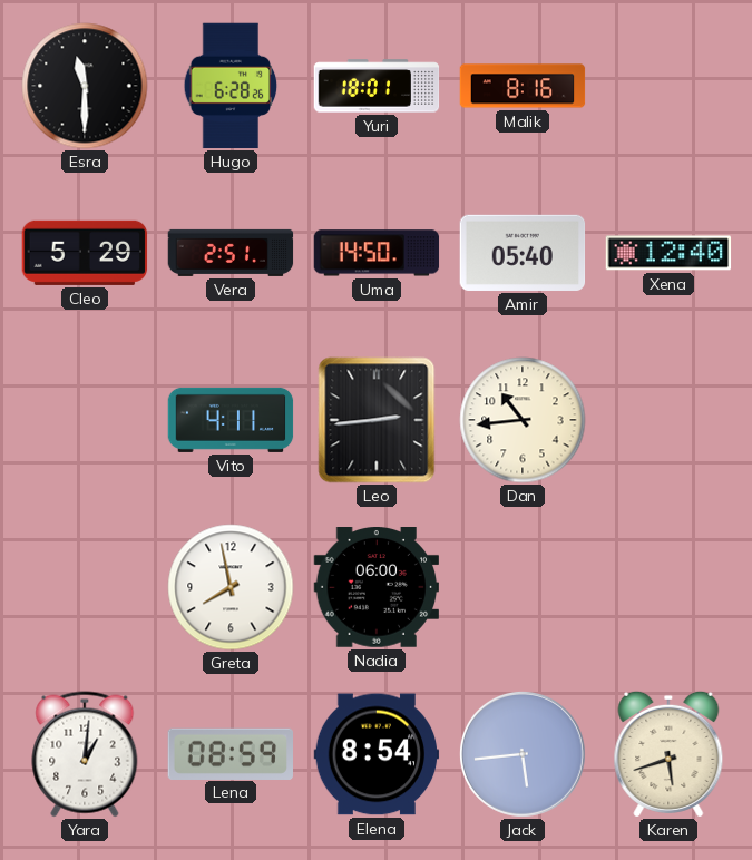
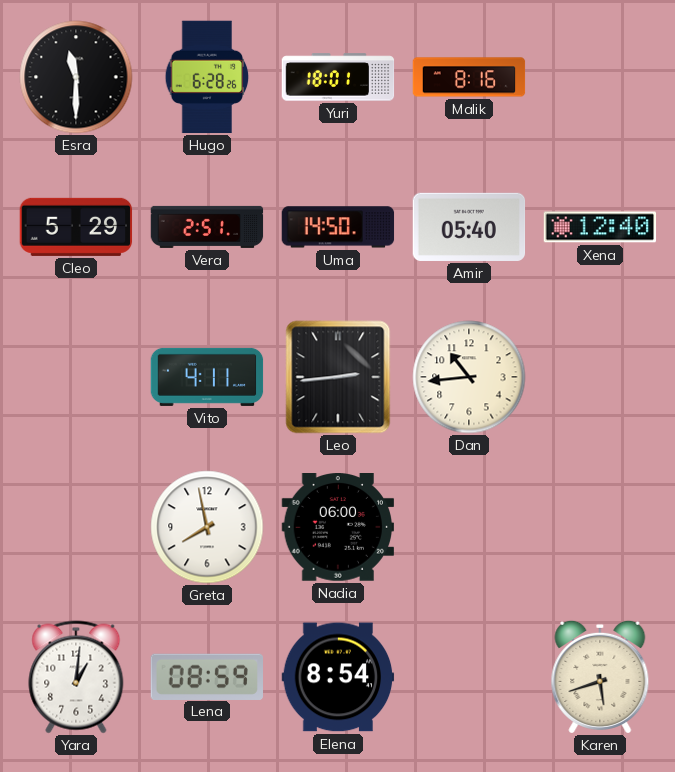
Jack: 5:44 -> none (523, 754)
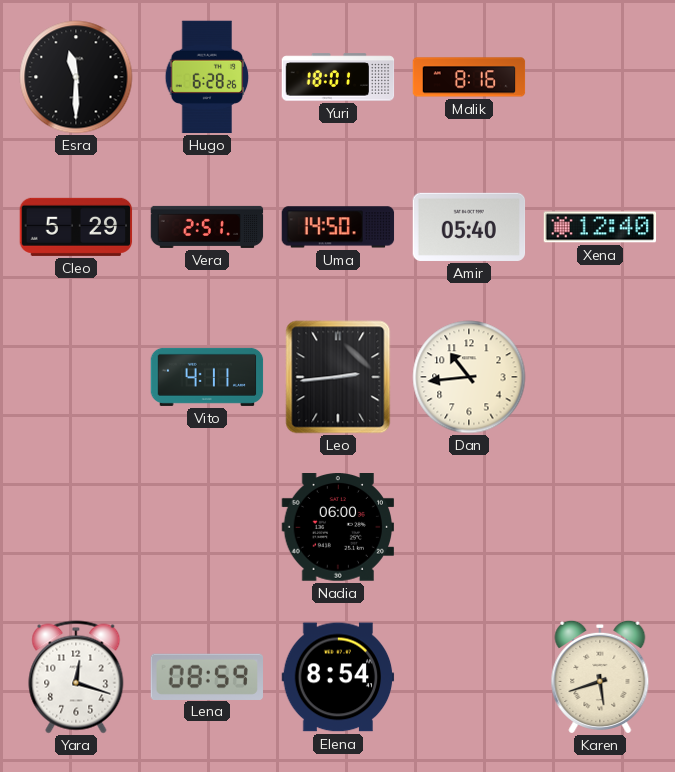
Greta: 7:58 -> none (207, 527)
Yara: 1:01 -> 12:18 (76, 677)
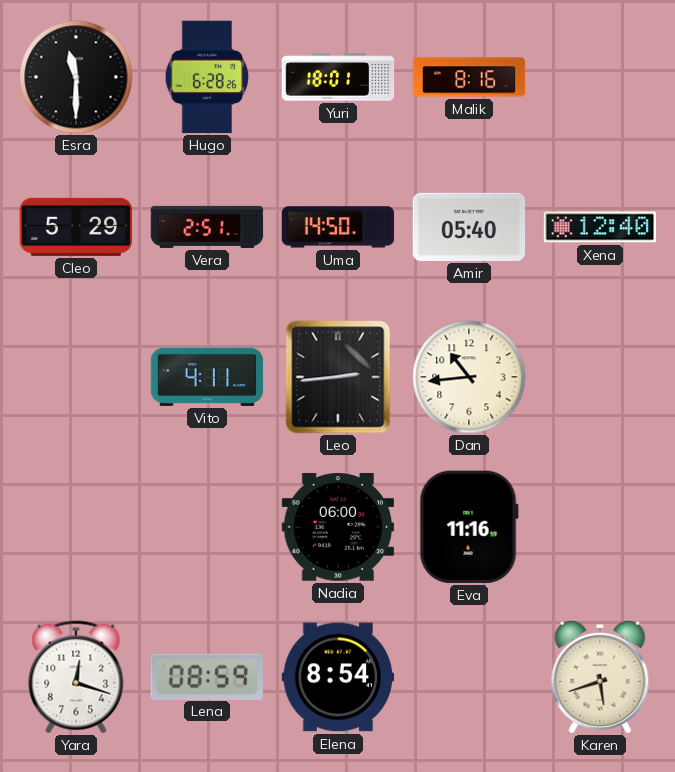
Eva: none -> 11:16 (469, 527)
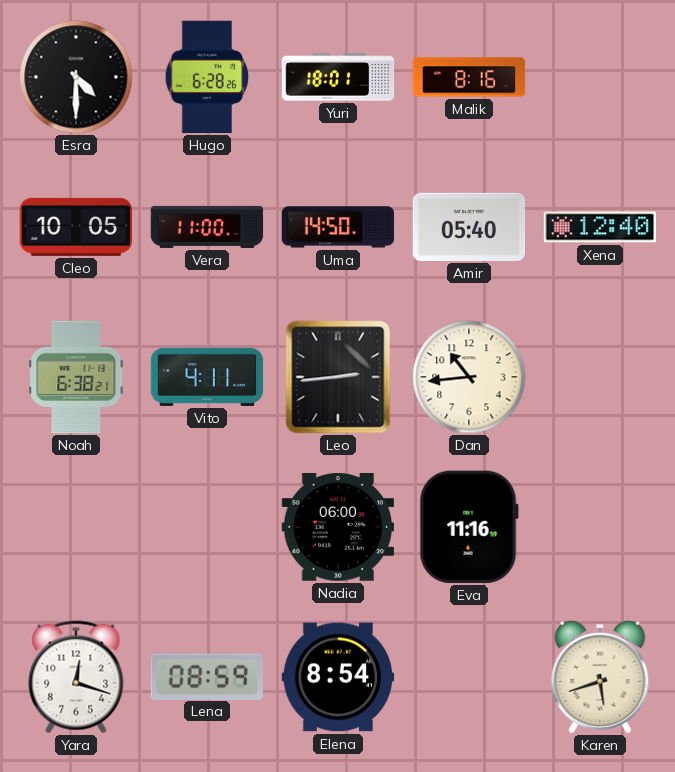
Esra: 11:30 -> 4:30 (76, 77)
Cleo: 5:29 -> 10:05 (76, 227)
Vera: 2:51 -> 11:00 (207, 227)
Noah: none -> 6:38 (76, 377)
